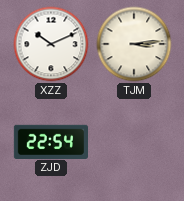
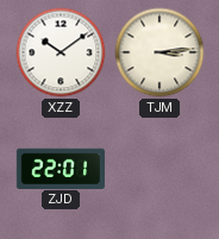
XZZ: 10:11 -> 10:09 (61, 52)
ZJD: 22:54 -> 22:01 (60, 168)
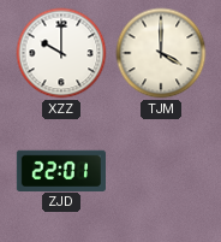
XZZ: 10:09 -> 10:00 (61, 53)
TJM: 3:14 -> 4:00 (161, 53)
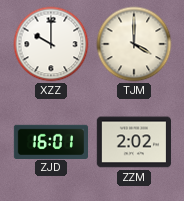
ZJD: 22:01 -> 16:01 (50, 141)
ZZM: none -> 2:02 (133, 142)
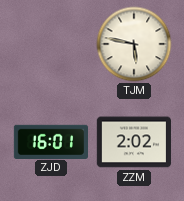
XZZ: 10:00 -> none (51, 44)
TJM: 4:00 -> 5:47 (134, 44)
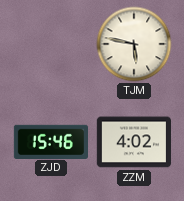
ZJD: 16:01 -> 15:46 (50, 141)
ZZM: 2:02 -> 4:02 (133, 142)
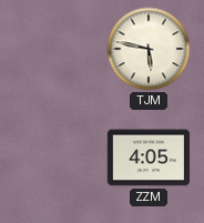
ZJD: 15:46 -> none (50, 141)
ZZM: 4:02 -> 4:05 (147, 158)
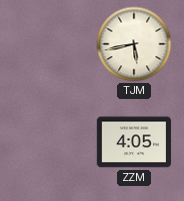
TJM: 5:47 -> 5:43 (134, 44)
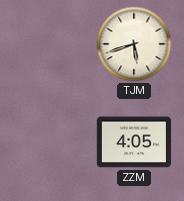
TJM: 5:43 -> 5:42 (134, 44)
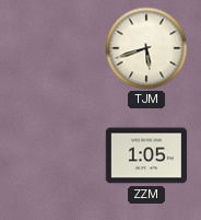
ZZM: 4:05 -> 1:05 (145, 155)
